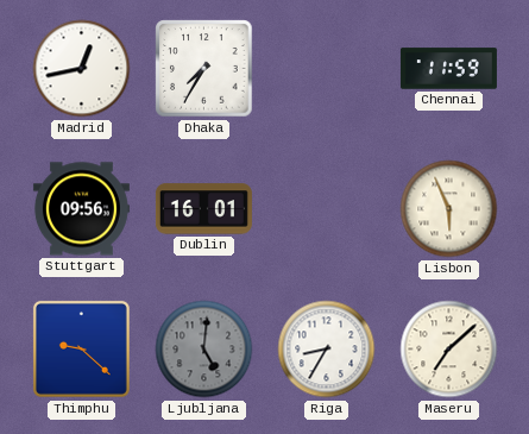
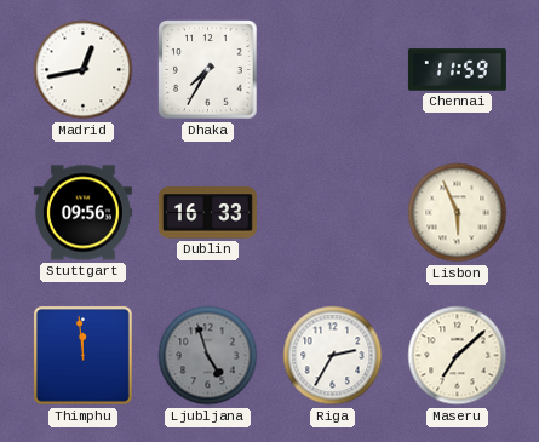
Dublin: 16:01 -> 16:33 (207, 213)
Thimphu: 9:22 -> 11:59 (82, 355)
Ljubljana: 5:01 -> 4:57 (208, 356)
Riga: 8:35 -> 2:35 (333, 356)
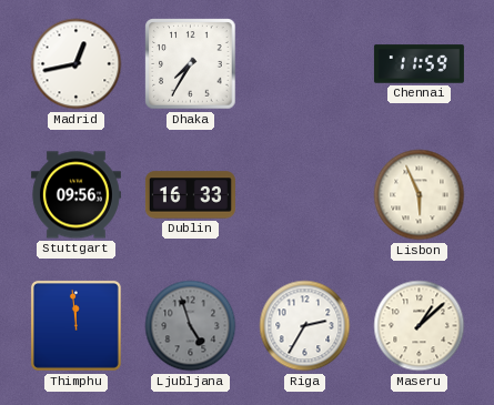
Maseru: 7:08 -> 1:08 (420, 326)
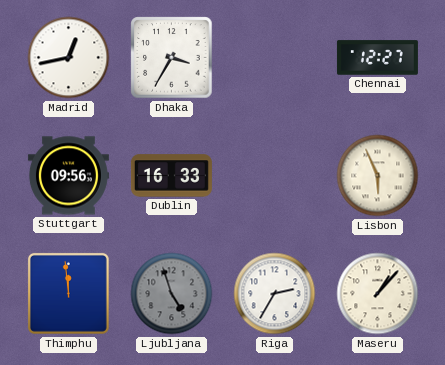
Dhaka: 7:35 -> 3:35 (172, 58)
Chennai: 11:59 -> 12:27 (377, 58)
Maseru: 1:08 -> 1:07 (378, 294)
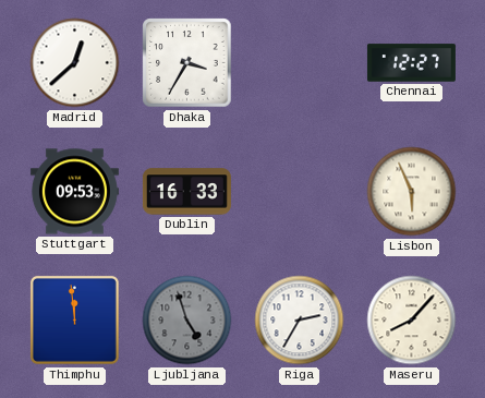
Madrid: 12:43 -> 12:38 (75, 63)
Stuttgart: 09:56 -> 09:53 (74, 192)
Maseru: 1:07 -> 8:07 (412, 321)
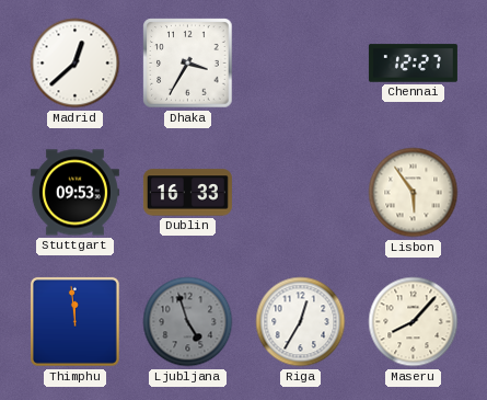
Lisbon: 5:56 -> 5:54 (414, 193)
Riga: 2:35 -> 12:35 (301, 322)
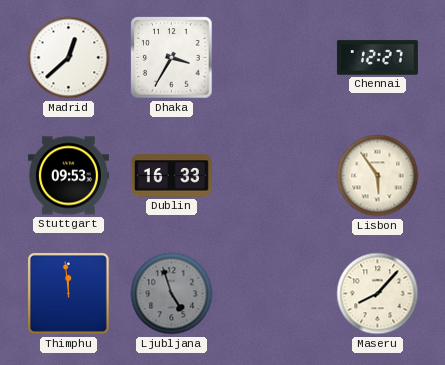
Riga: 12:35 -> none (301, 322)
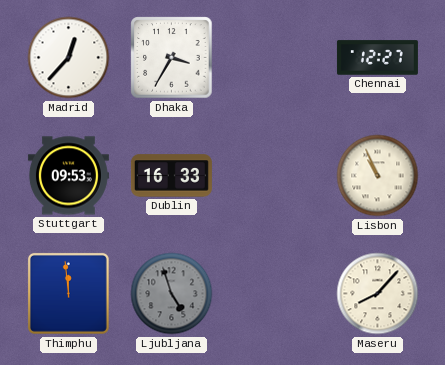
Madrid: 12:38 -> 12:37 (69, 58)
Lisbon: 5:54 -> 10:56 (378, 176)
